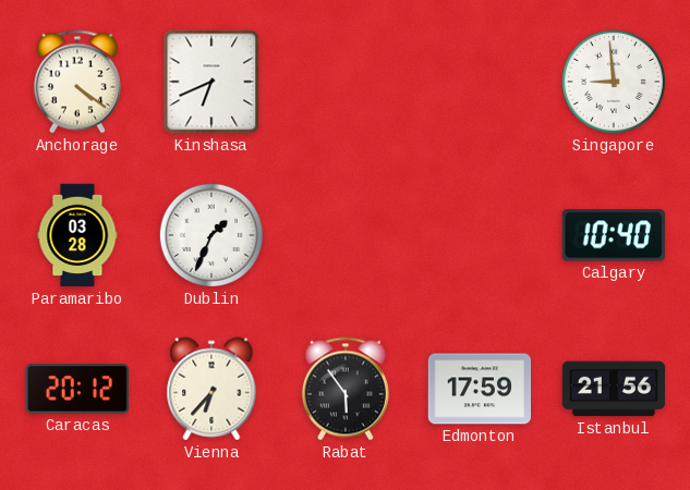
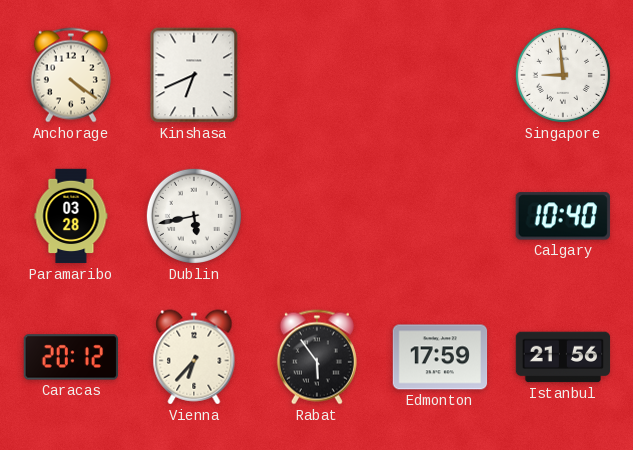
Dublin: 1:34 -> 5:43 (194, 216)
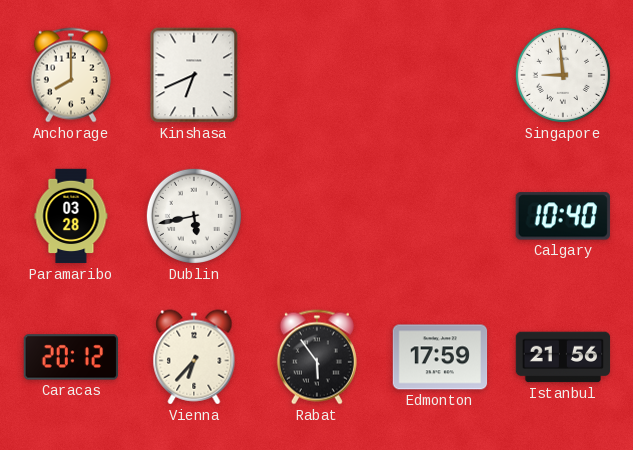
Anchorage: 4:21 -> 8:00 (71, 75)
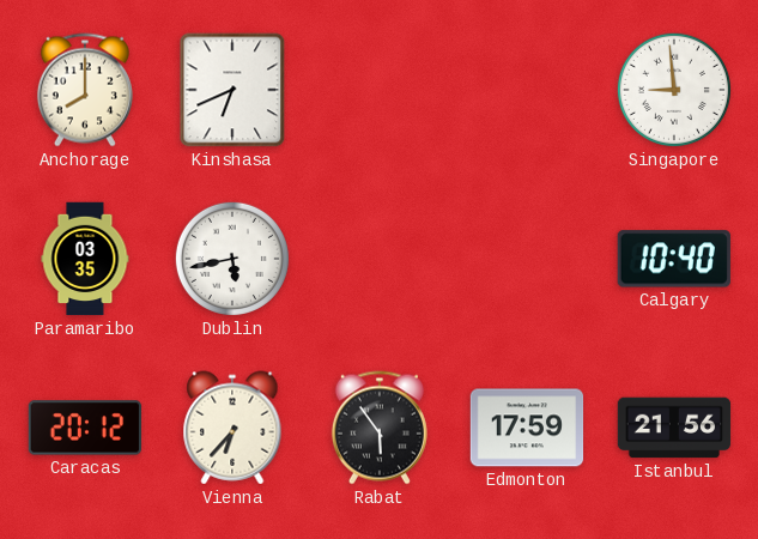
Paramaribo: 03:28 -> 03:35 (85, 259)
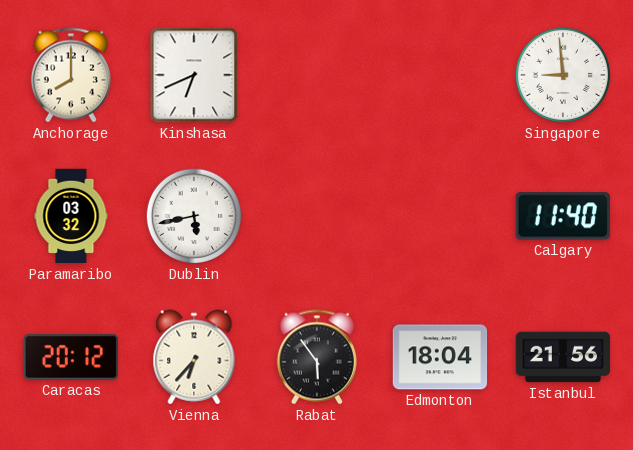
Paramaribo: 03:35 -> 03:32 (71, 216)
Calgary: 10:40 -> 11:40 (563, 216)
Edmonton: 17:59 -> 18:04 (440, 357)
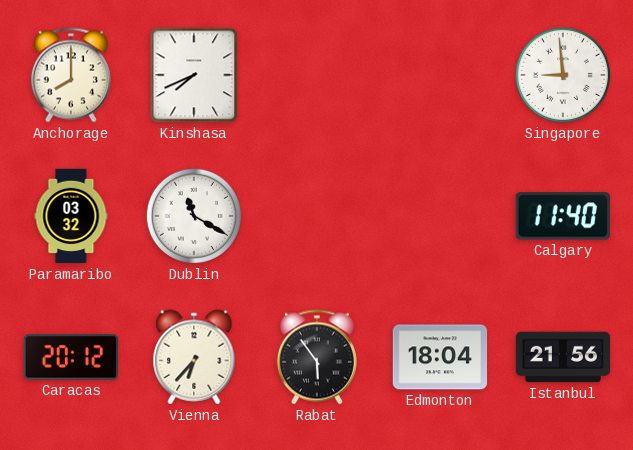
Kinshasa: 6:41 -> 7:41 (194, 75)
Dublin: 5:43 -> 11:20 (194, 216)
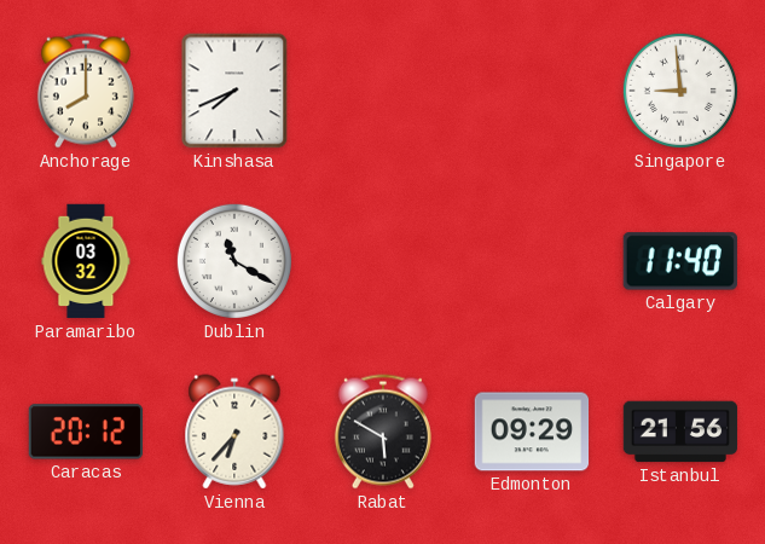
Rabat: 5:54 -> 5:50 (383, 432)
Edmonton: 18:04 -> 09:29 (532, 432)
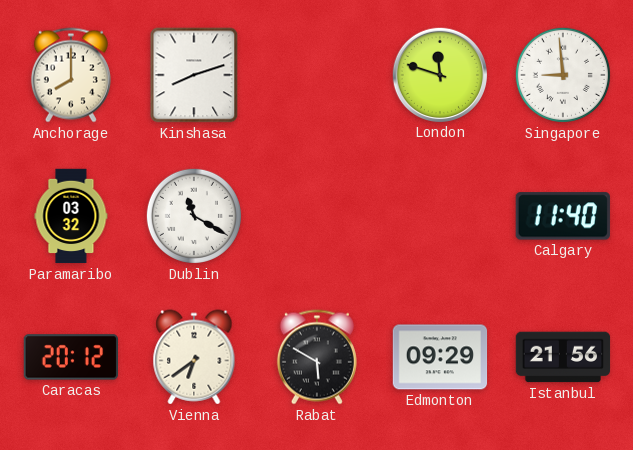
Kinshasa: 7:41 -> 8:12 (194, 75)
London: none -> 11:48 (439, 74)
Vienna: 6:37 -> 6:39 (194, 357)
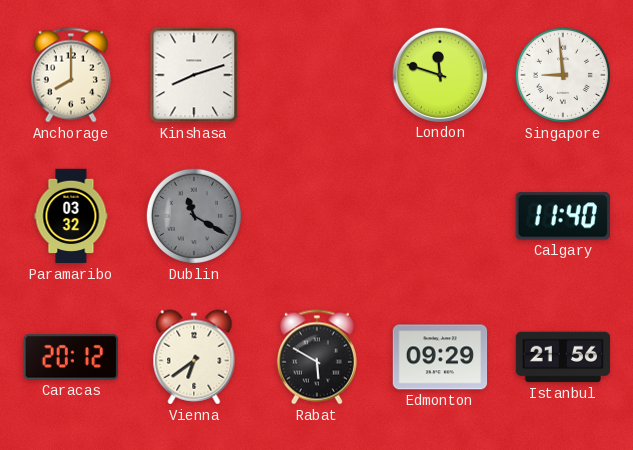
Dublin dial: white -> grey (194, 216)
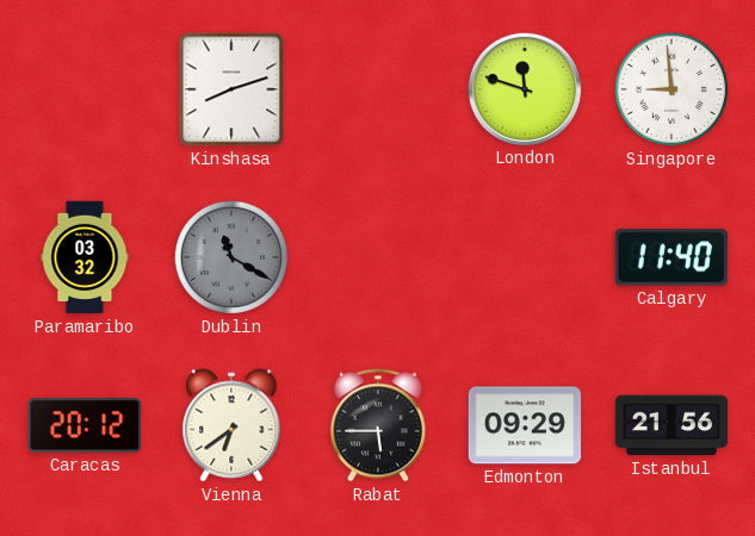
Anchorage: 8:00 -> none (71, 75)
Rabat: 5:50 -> 5:45 (378, 425)
